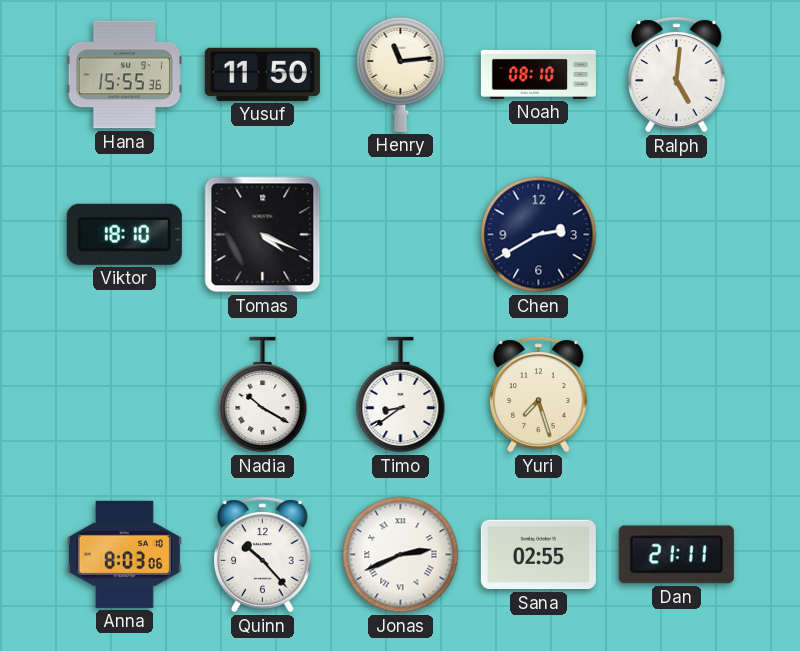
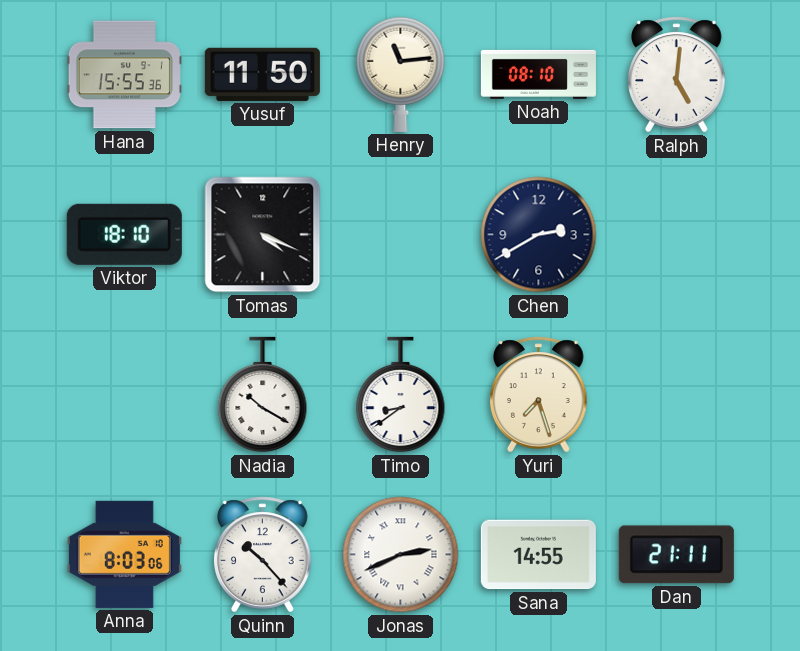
Sana: 02:55 -> 14:55 (538, 555)
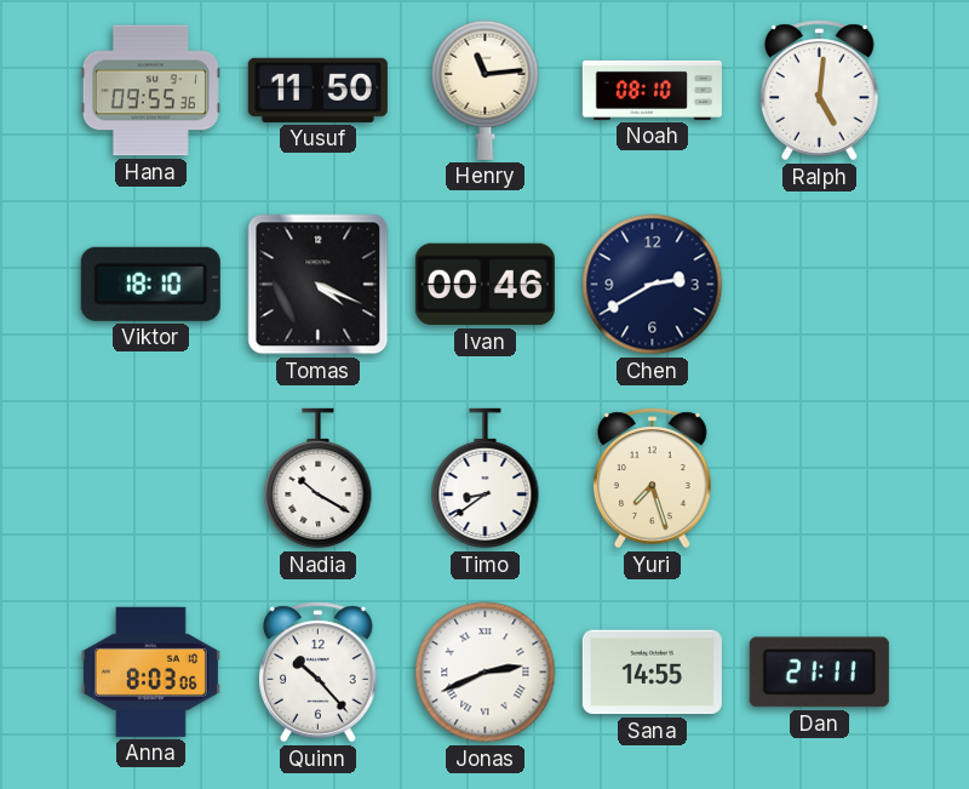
Hana: 15:55 -> 09:55 (150, 91)
Ivan: none -> 00:46 (484, 285)
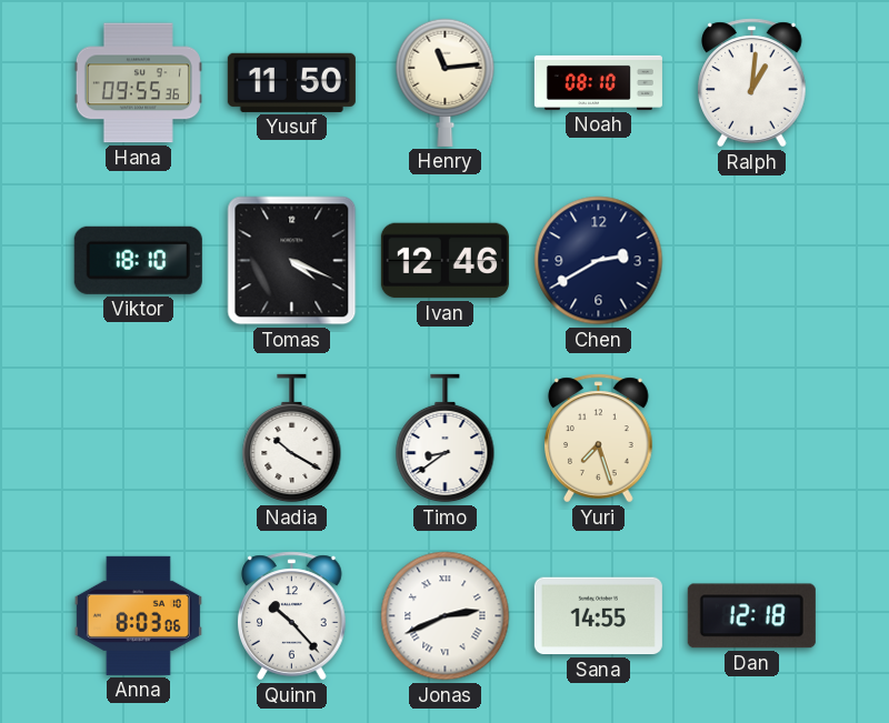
Ralph: 5:01 -> 1:01 (752, 83)
Ivan: 00:46 -> 12:46 (444, 261)
Dan: 21:11 -> 12:18 (751, 616)
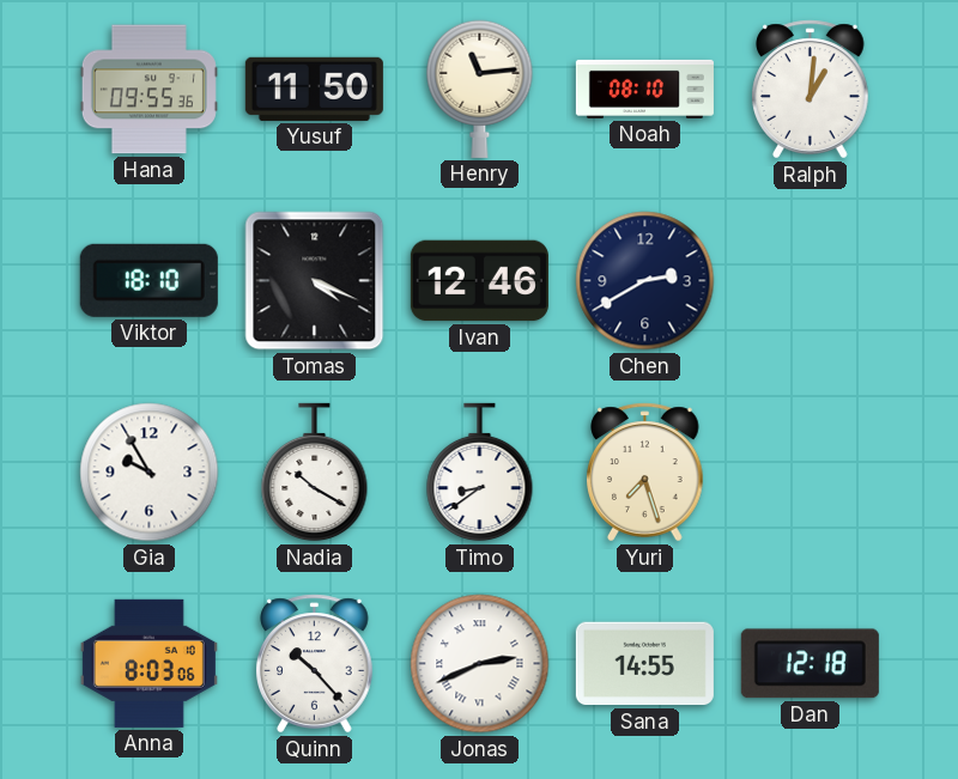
Gia: none -> 9:55 (150, 473)
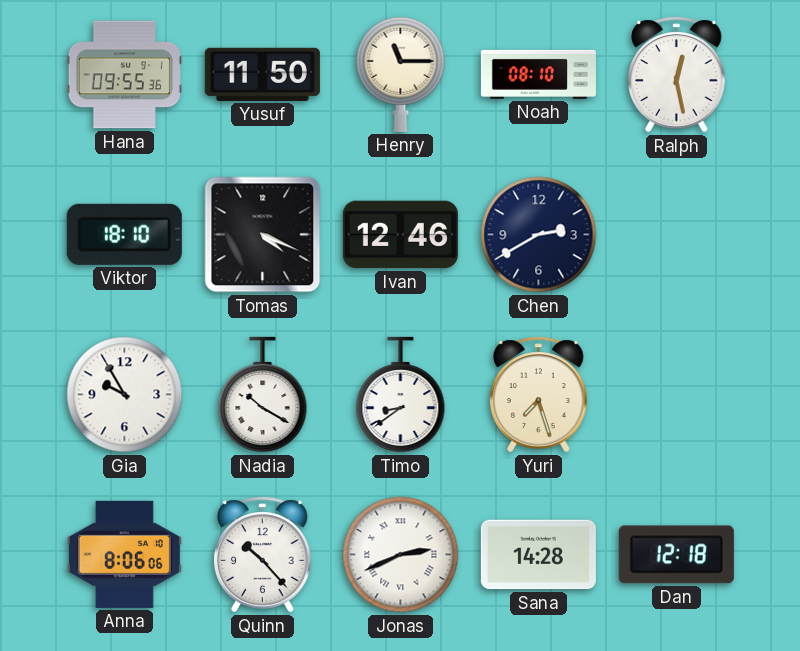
Henry: 11:14 -> 11:15 (401, 74)
Ralph: 1:01 -> 12:28 (677, 75)
Anna: 8:03 -> 8:06 (124, 554)
Sana: 14:55 -> 14:28 (538, 555)
